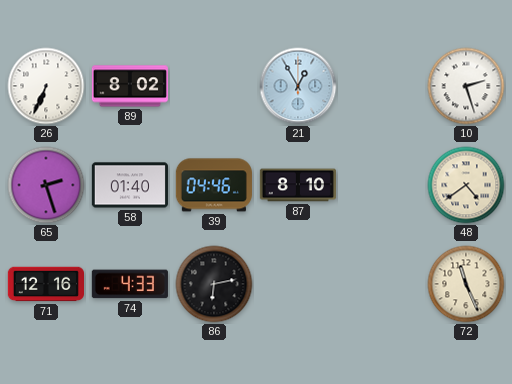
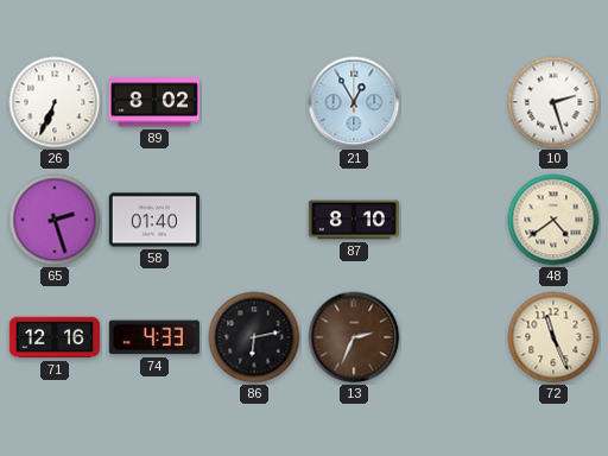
39: 04:46 -> none (214, 185)
13: none -> 2:34 (354, 337)
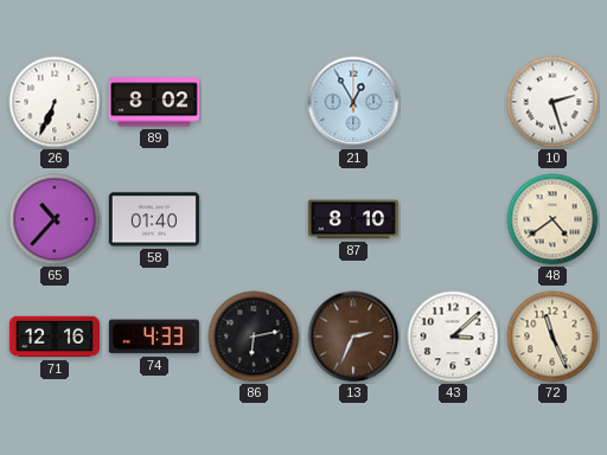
65: 2:27 -> 10:37 (55, 219)
43: none -> 3:08 (453, 337)
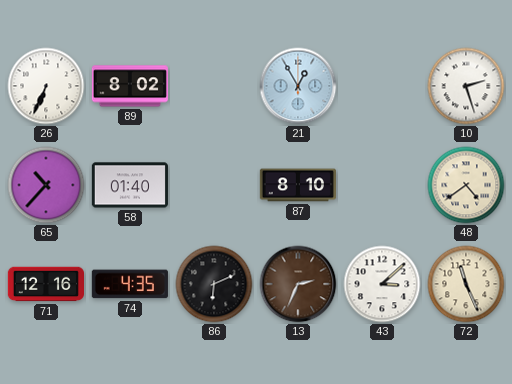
74: 4:33 -> 4:35 (130, 284)
86: 6:13 -> 6:11 (214, 284)
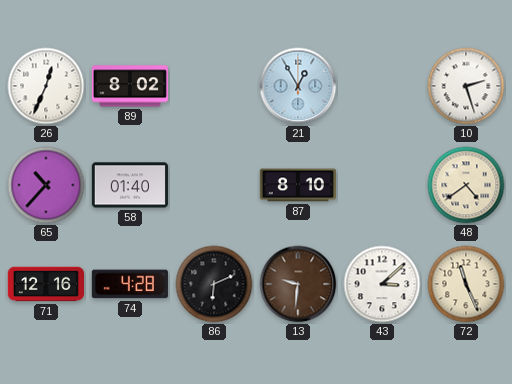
26: 6:34 -> 12:34 (46, 86)
74: 4:35 -> 4:28 (130, 284)
13: 2:34 -> 9:31 (298, 284)
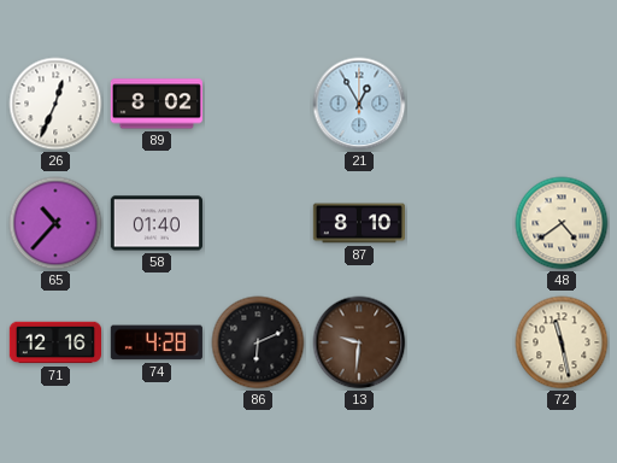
10: 2:27 -> none (466, 86)
43: 3:08 -> none (382, 284)
72: 11:26 -> 11:28 (562, 342)
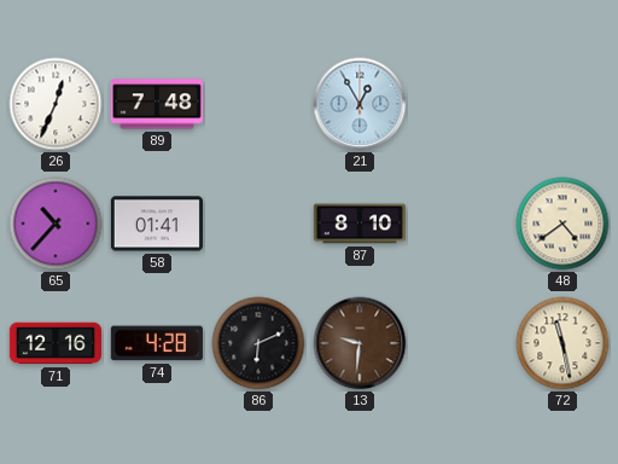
89: 8:02 -> 7:48 (157, 104)
58: 01:40 -> 01:41 (156, 224)
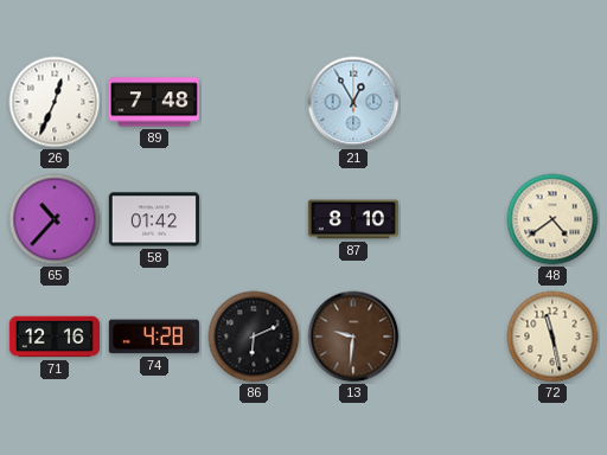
58: 01:41 -> 01:42 (153, 219)
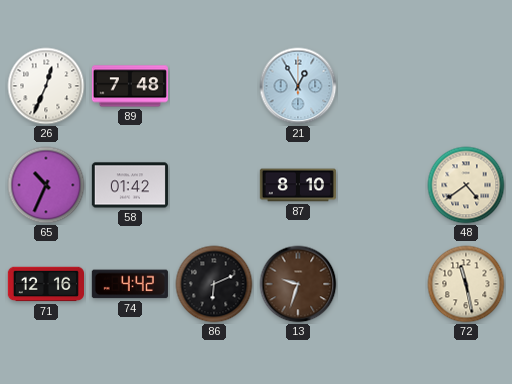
65: 10:37 -> 10:34 (46, 185)
74: 4:28 -> 4:42 (130, 284)
13: 9:31 -> 9:33 (298, 284)
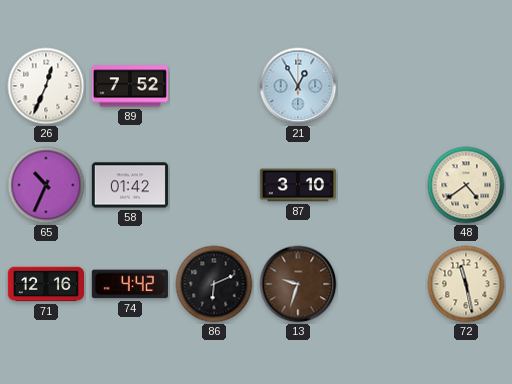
89: 7:48 -> 7:52 (130, 86)
87: 8:10 -> 3:10 (297, 185)
